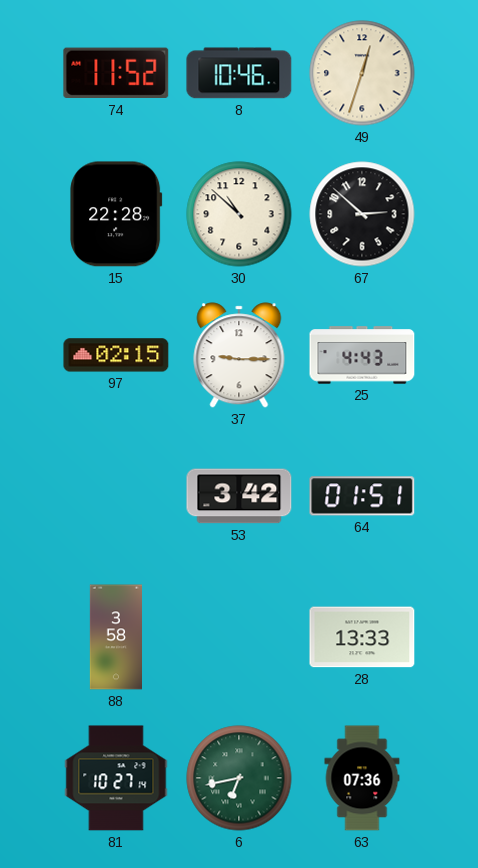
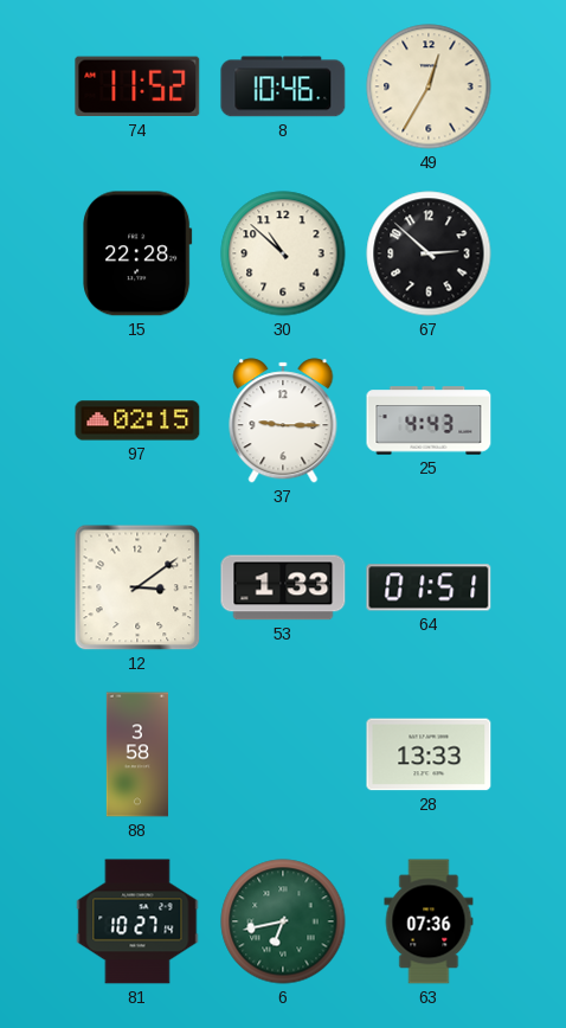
49: 12:33 -> 12:35 (429, 86)
12: none -> 3:09 (137, 587)
53: 3:42 -> 1:33 (283, 587)
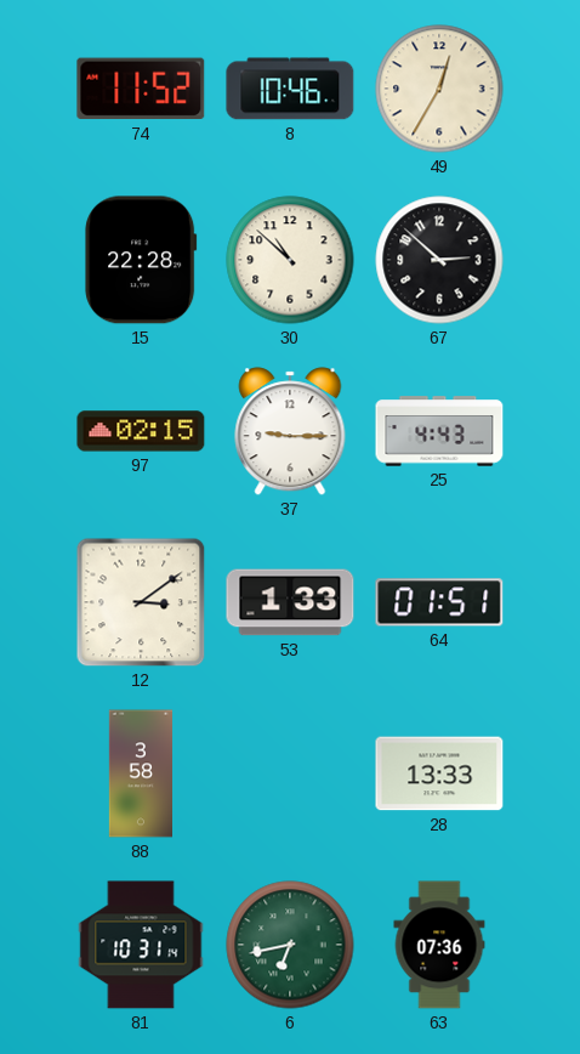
81: 10:27 -> 10:31 (141, 945)
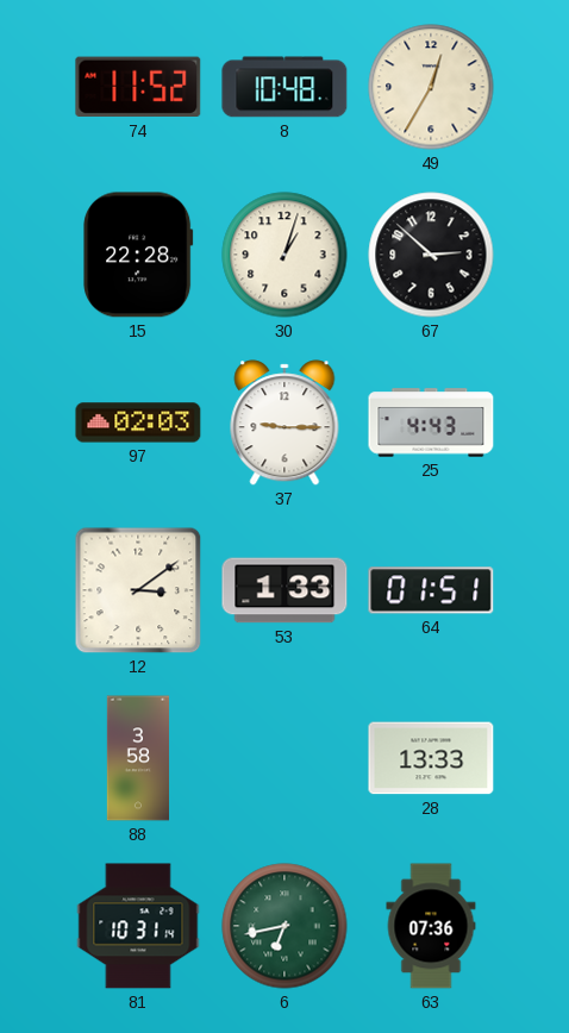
8: 10:46 -> 10:48 (284, 87)
30: 10:52 -> 1:03 (284, 255)
97: 02:15 -> 02:03 (138, 422)
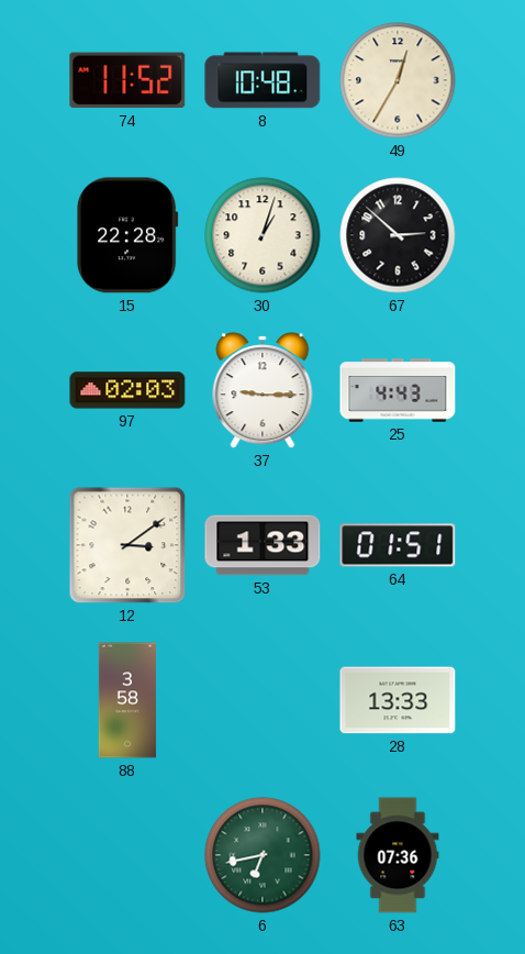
81: 10:31 -> none (138, 926)
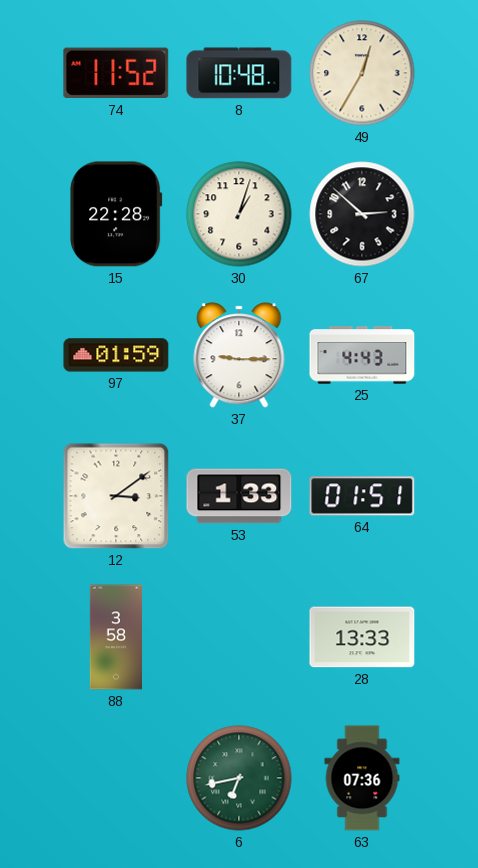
97: 02:03 -> 01:59 (116, 355)
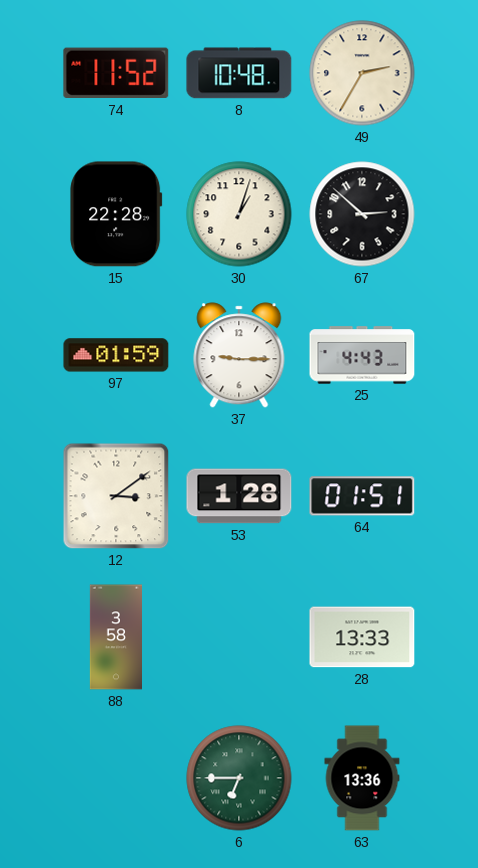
49: 12:35 -> 2:35 (362, 73)
53: 1:33 -> 1:28 (239, 496)
6: 6:43 -> 6:45 (239, 778)
63: 07:36 -> 13:36 (362, 778)
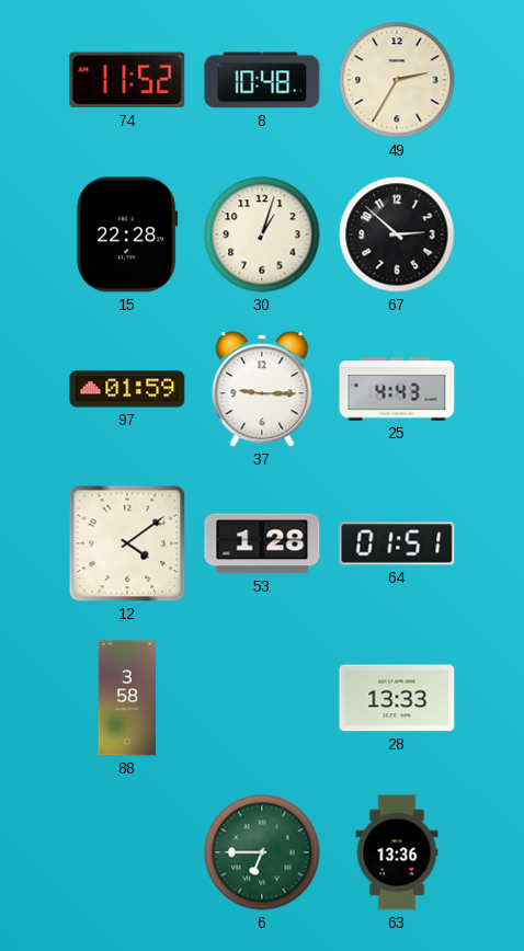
12: 3:09 -> 4:09 (127, 543)
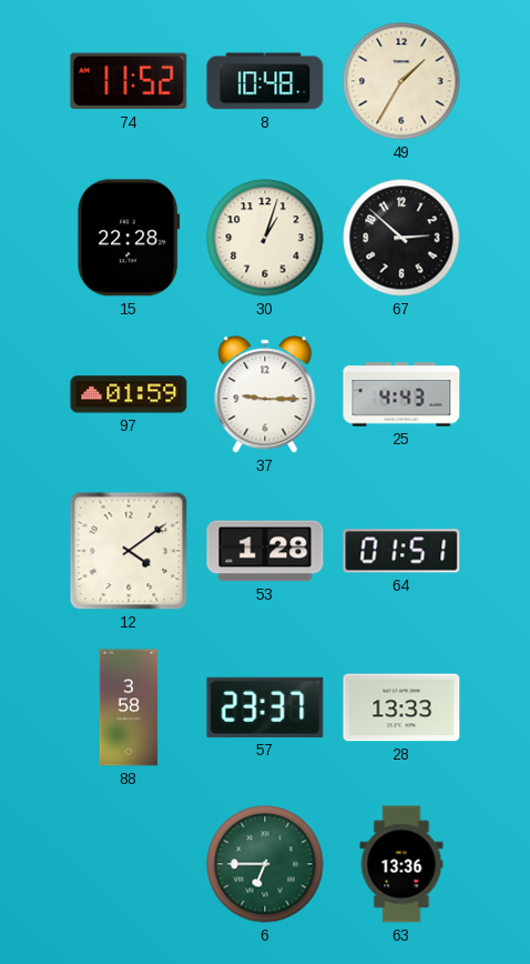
49: 2:35 -> 1:35 (401, 81)
57: none -> 23:37 (265, 707)
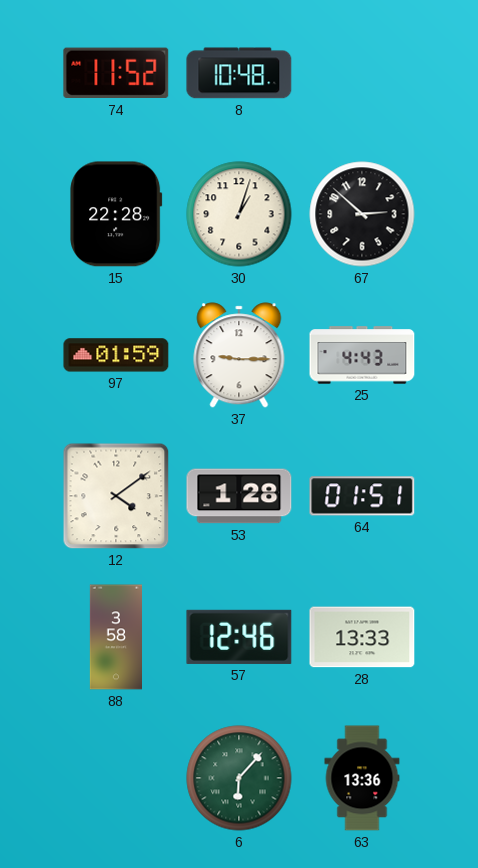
49: 1:35 -> none (401, 81)
57: 23:37 -> 12:46 (239, 637)
6: 6:45 -> 6:07 (239, 778)
